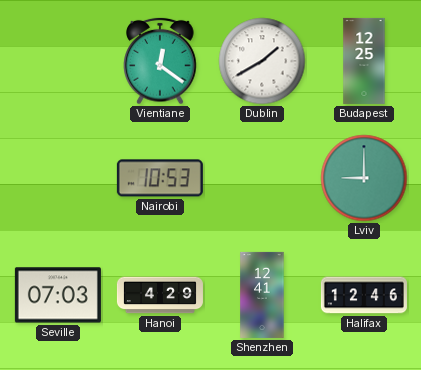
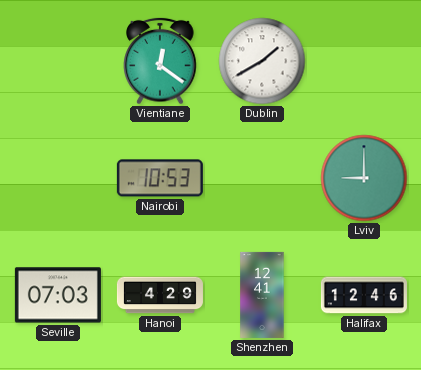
Budapest: 12:25 -> none (364, 61)
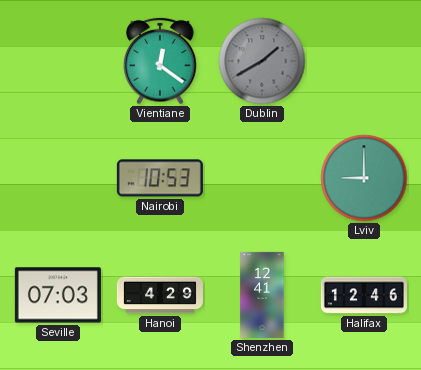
Dublin dial: white -> grey (262, 61)
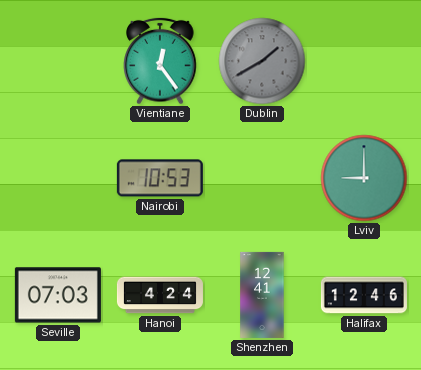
Vientiane: 12:21 -> 12:24 (160, 61)
Hanoi: 4:29 -> 4:24 (160, 295)
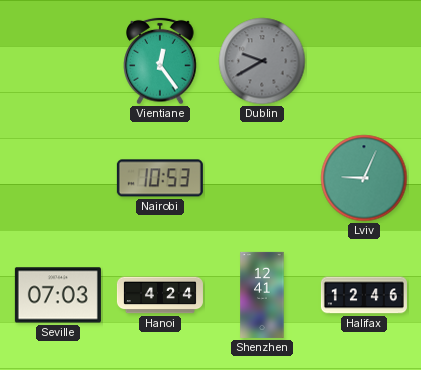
Dublin: 1:40 -> 9:40 (262, 61)
Lviv: 9:00 -> 9:04 (364, 178)
